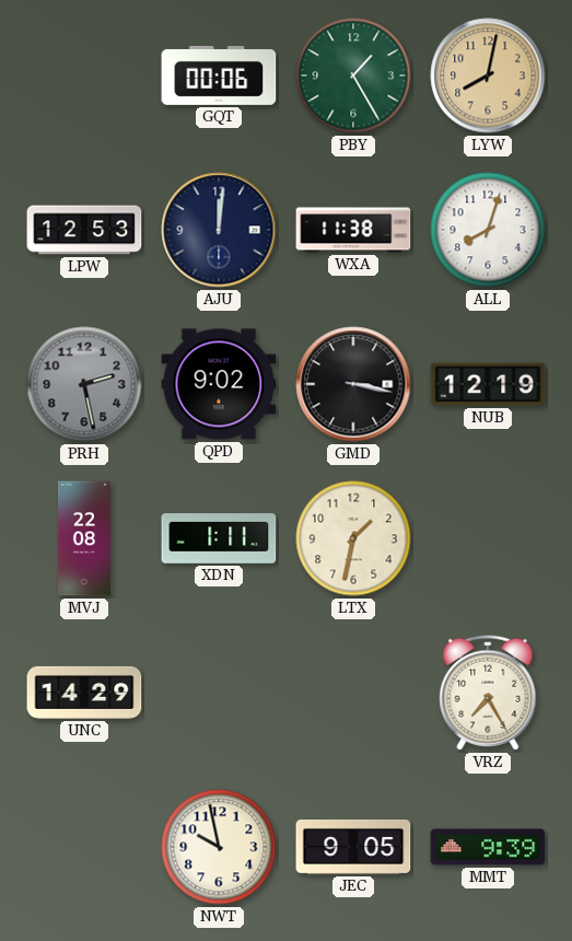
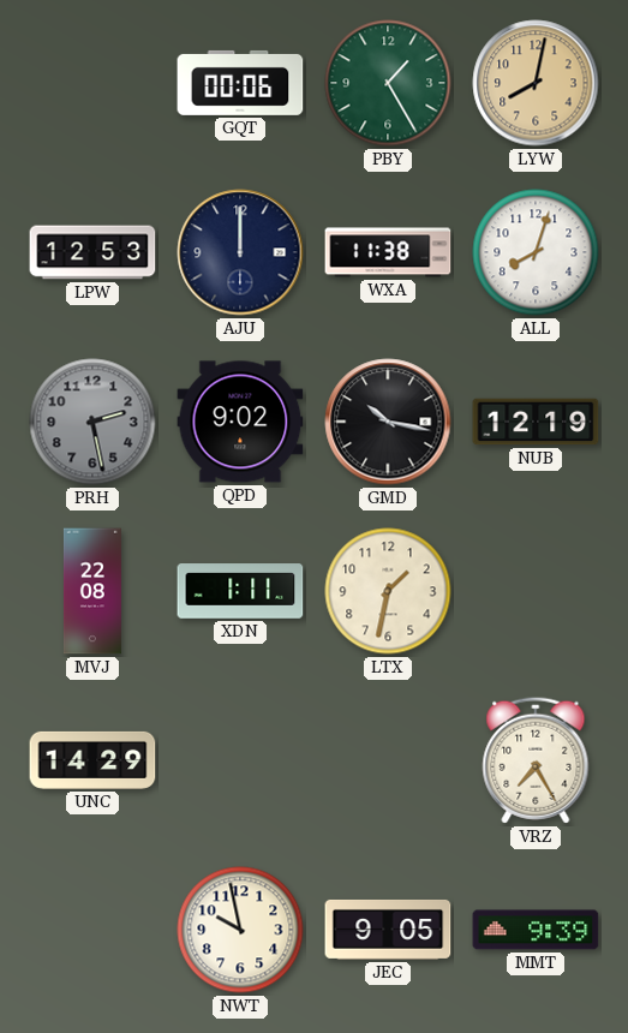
AJU: 12:01 -> 12:00 (240, 252)
GMD: 3:17 -> 10:17 (388, 422)
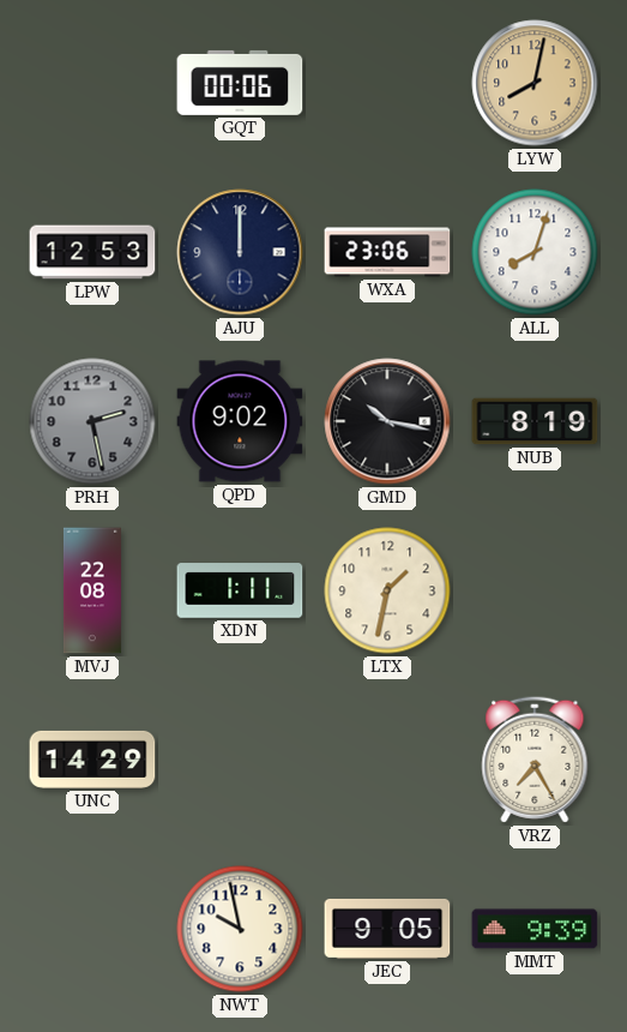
PBY: 1:25 -> none (388, 83)
WXA: 11:38 -> 23:06 (387, 252)
NUB: 12:19 -> 8:19 (535, 421)
